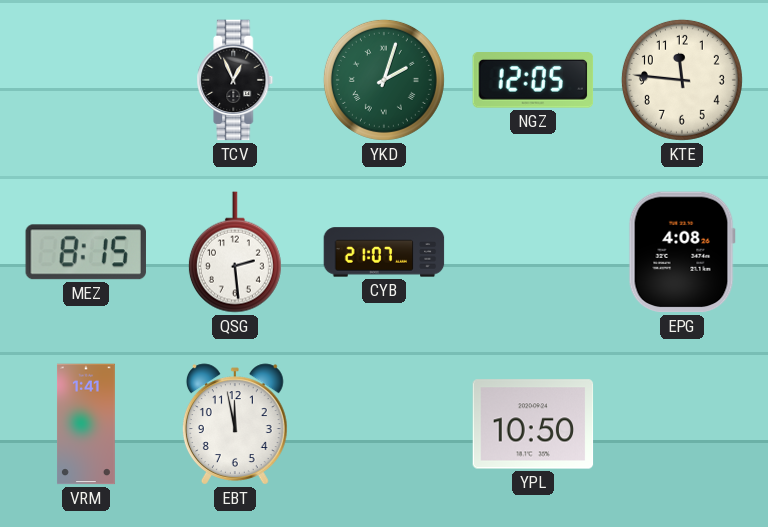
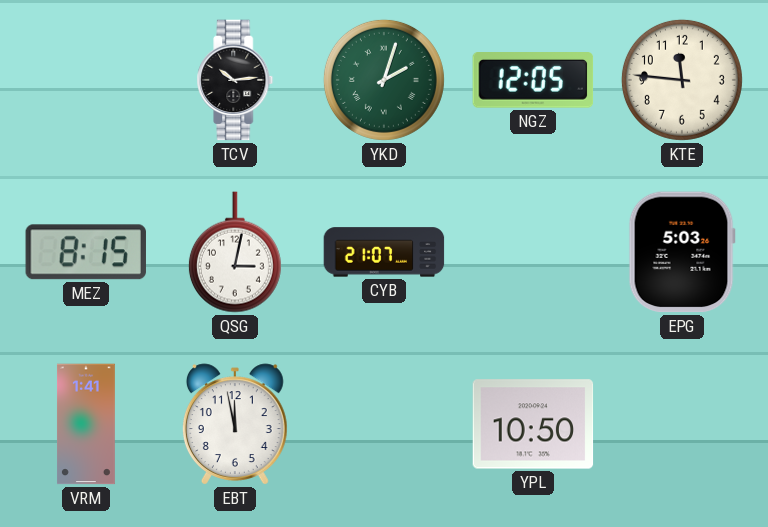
TCV: 12:56 -> 10:14 (235, 80)
QSG: 2:29 -> 3:02 (235, 252)
EPG: 4:08 -> 5:03 (682, 252)
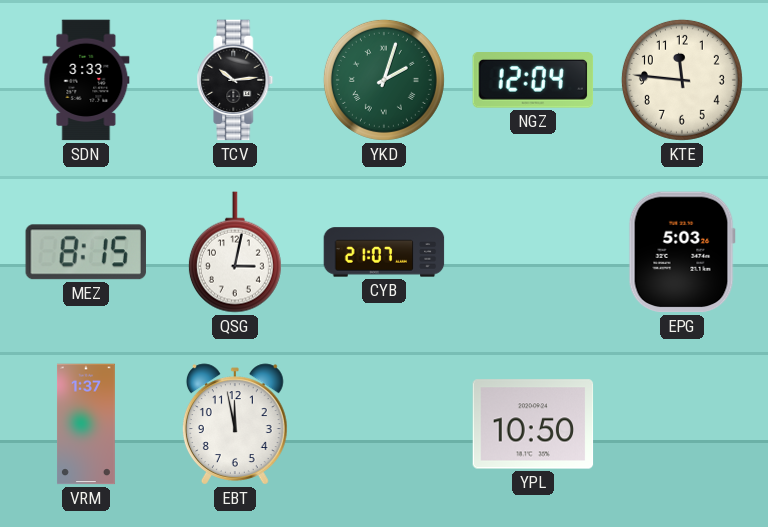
SDN: none -> 3:33 (86, 80)
NGZ: 12:05 -> 12:04 (533, 80)
VRM: 1:41 -> 1:37 (86, 424)
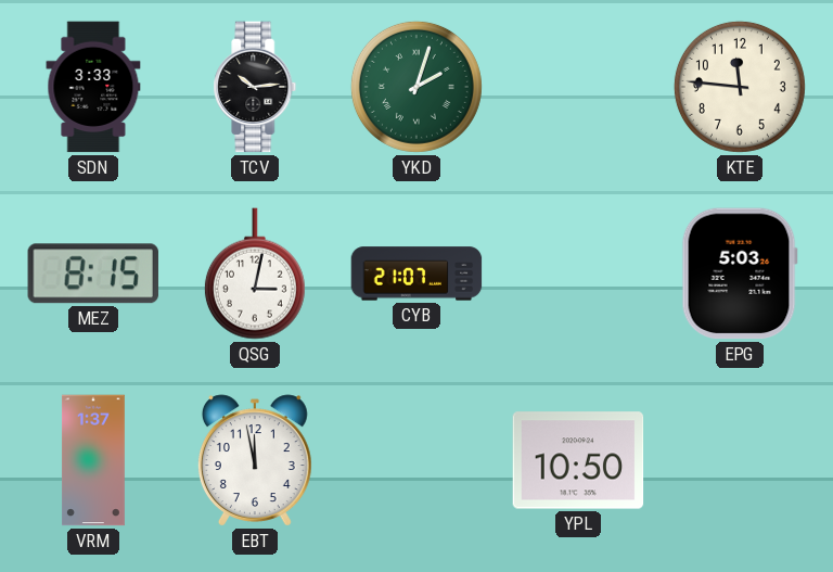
NGZ: 12:04 -> none (533, 80)
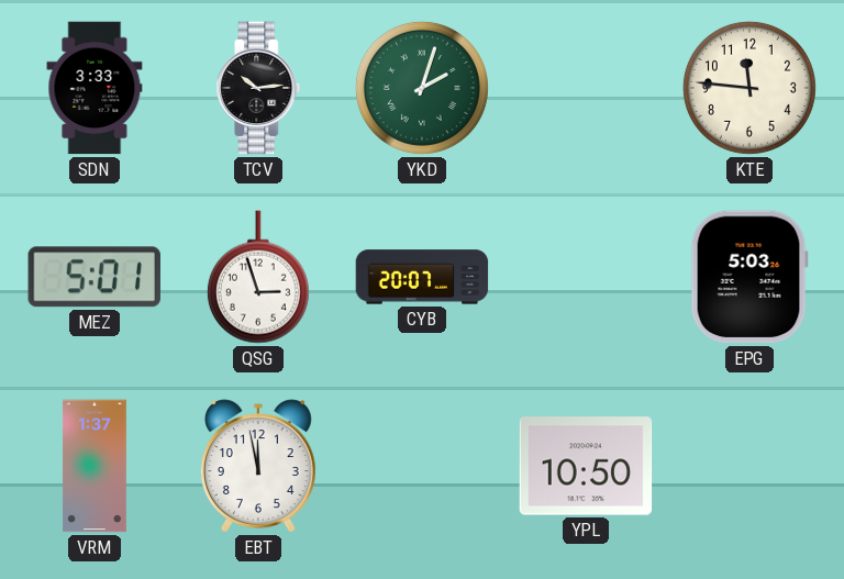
MEZ: 8:15 -> 5:01 (95, 277)
QSG: 3:02 -> 2:57 (258, 277)
CYB: 21:07 -> 20:07 (422, 277)
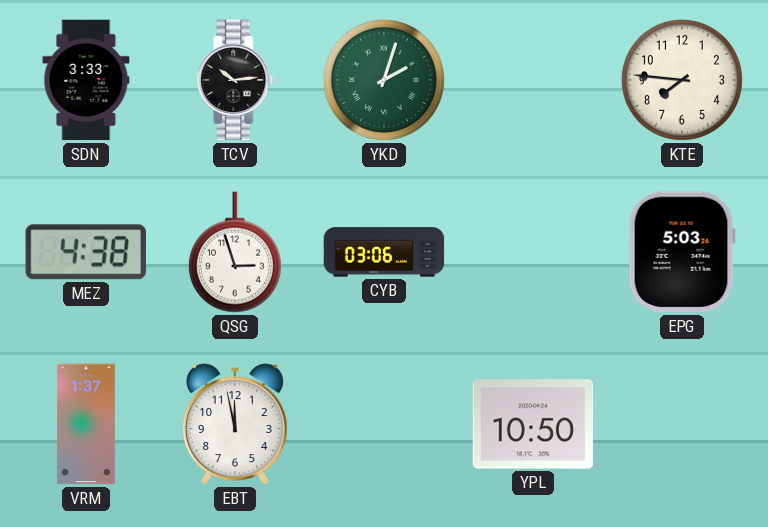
KTE: 11:46 -> 7:46 (682, 80)
MEZ: 5:01 -> 4:38 (86, 252)
CYB: 20:07 -> 03:06 (384, 252)
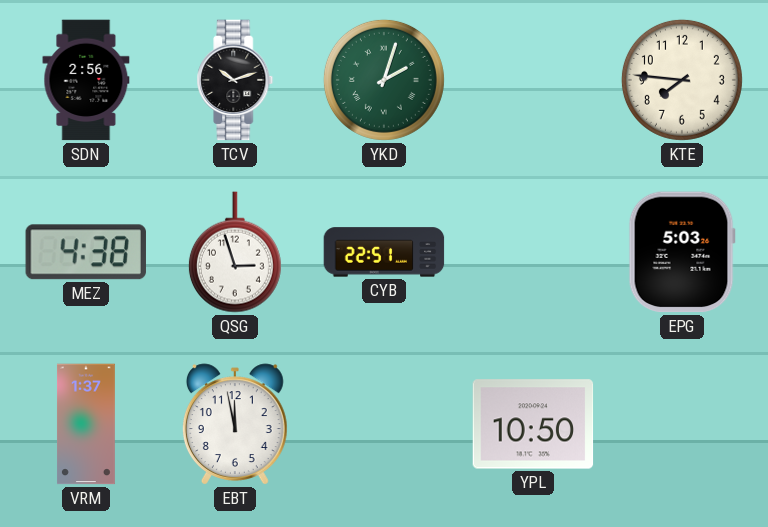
SDN: 3:33 -> 2:56 (86, 80)
TCV: 10:14 -> 10:12 (235, 80)
CYB: 03:06 -> 22:51 (384, 252)
